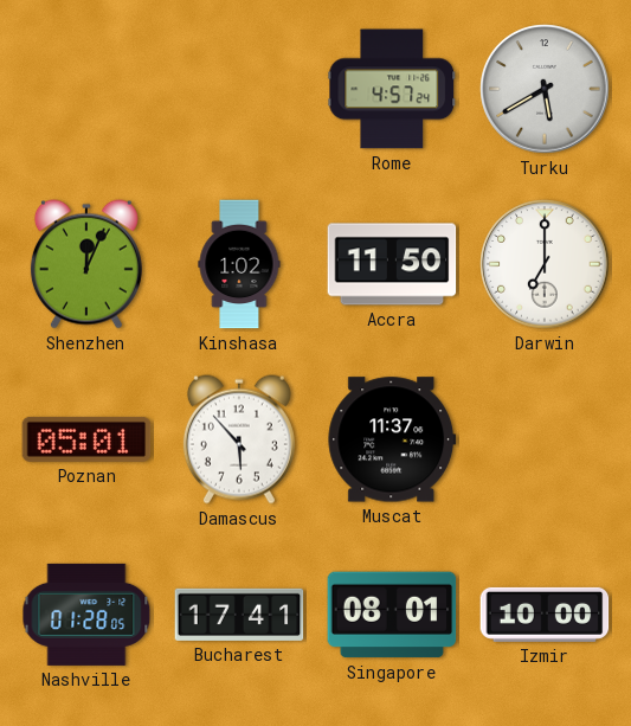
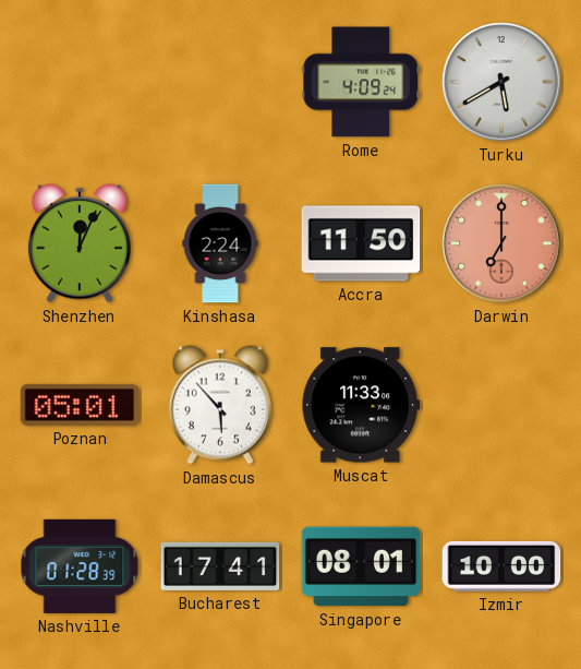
Rome: 4:57 -> 4:09 (361, 82)
Kinshasa: 1:02 -> 2:24 (220, 243)
Darwin dial: white -> salmon (501, 243)
Muscat: 11:37 -> 11:33 (361, 405)
Nashville: 01:28:05 -> 01:28:39 (80, 566)
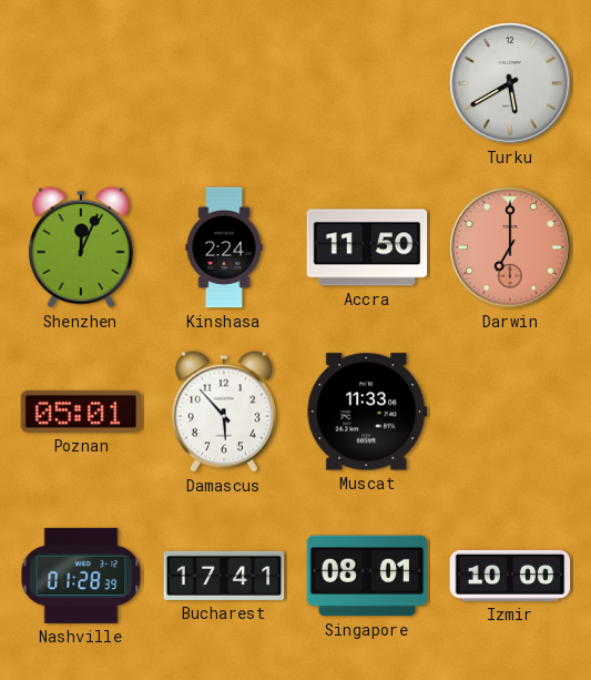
Rome: 4:09 -> none (361, 82)
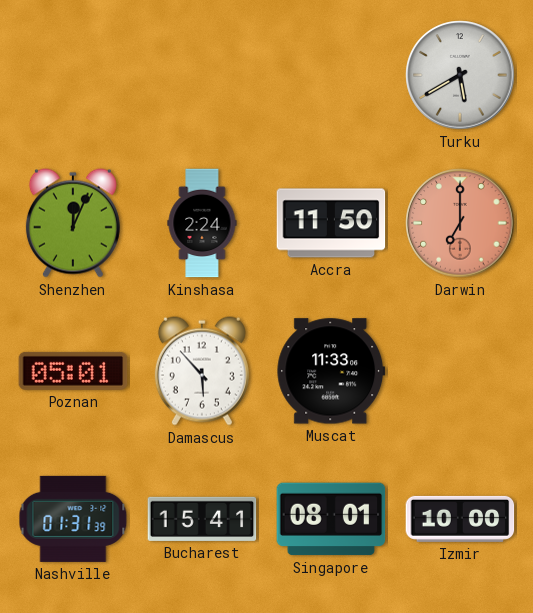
Nashville: 01:28 -> 01:31 (73, 519)
Bucharest: 17:41 -> 15:41 (202, 519)
